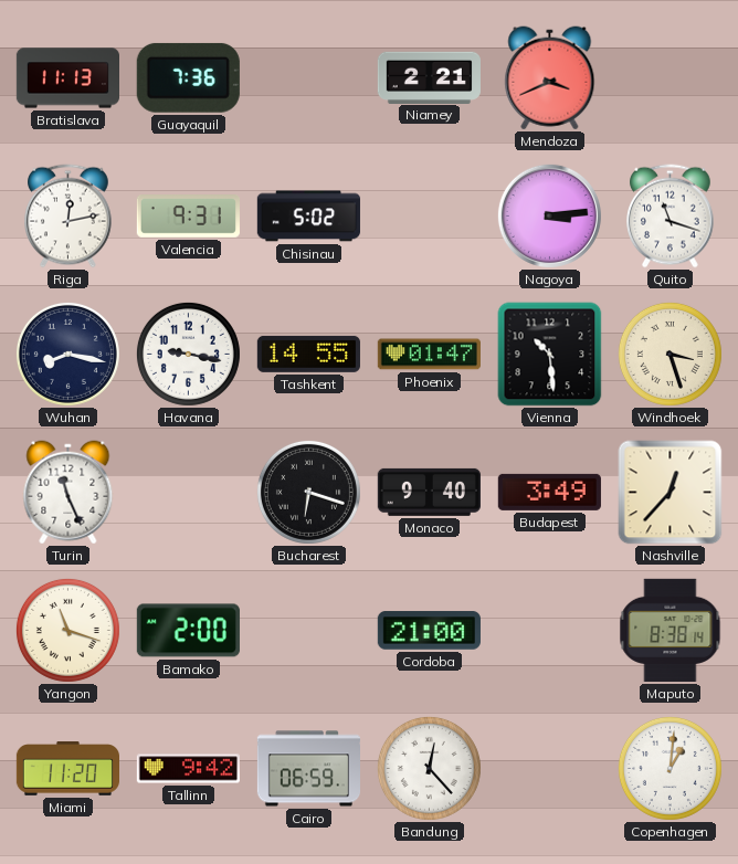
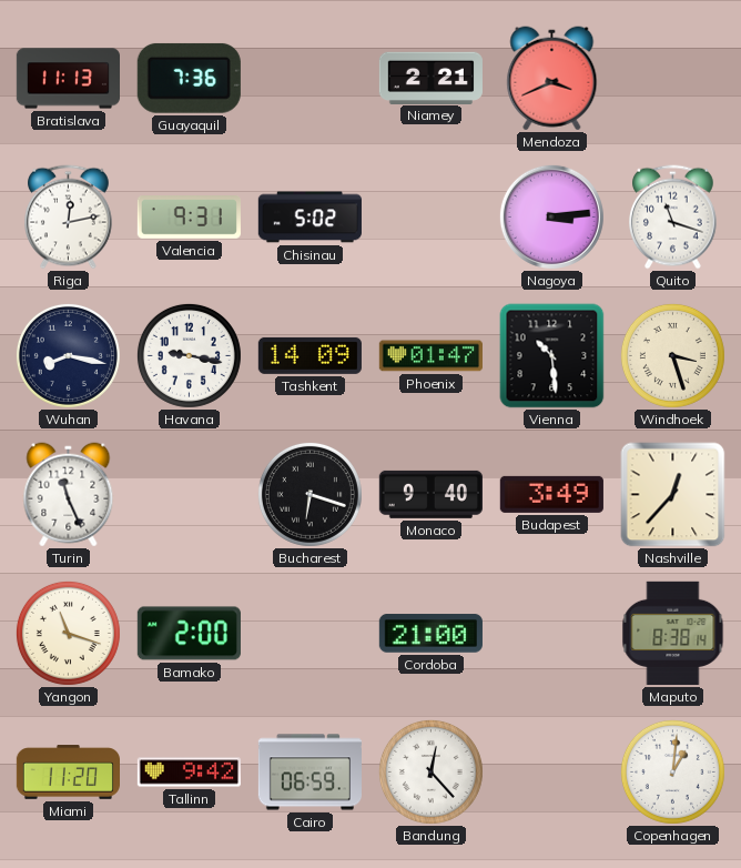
Tashkent: 14:55 -> 14:09 (309, 355)
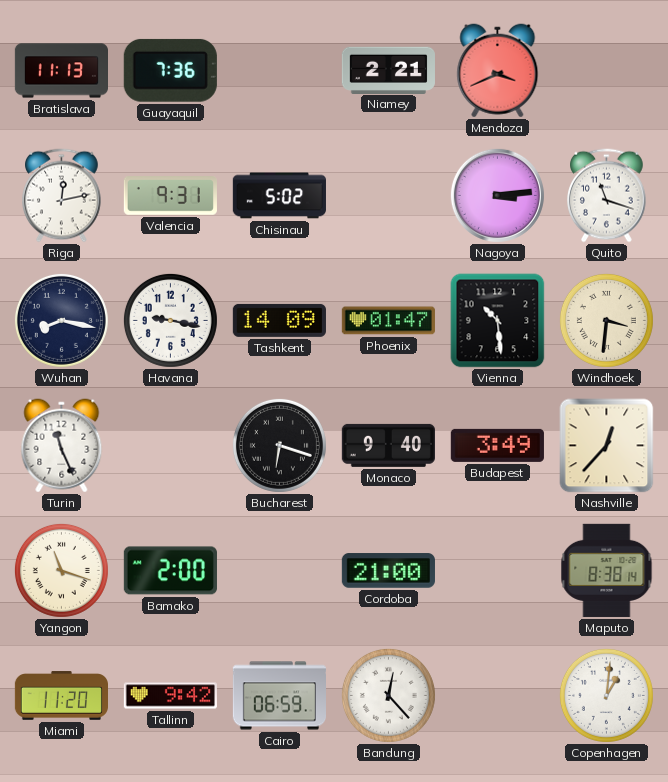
Windhoek: 3:27 -> 3:31 (606, 320)
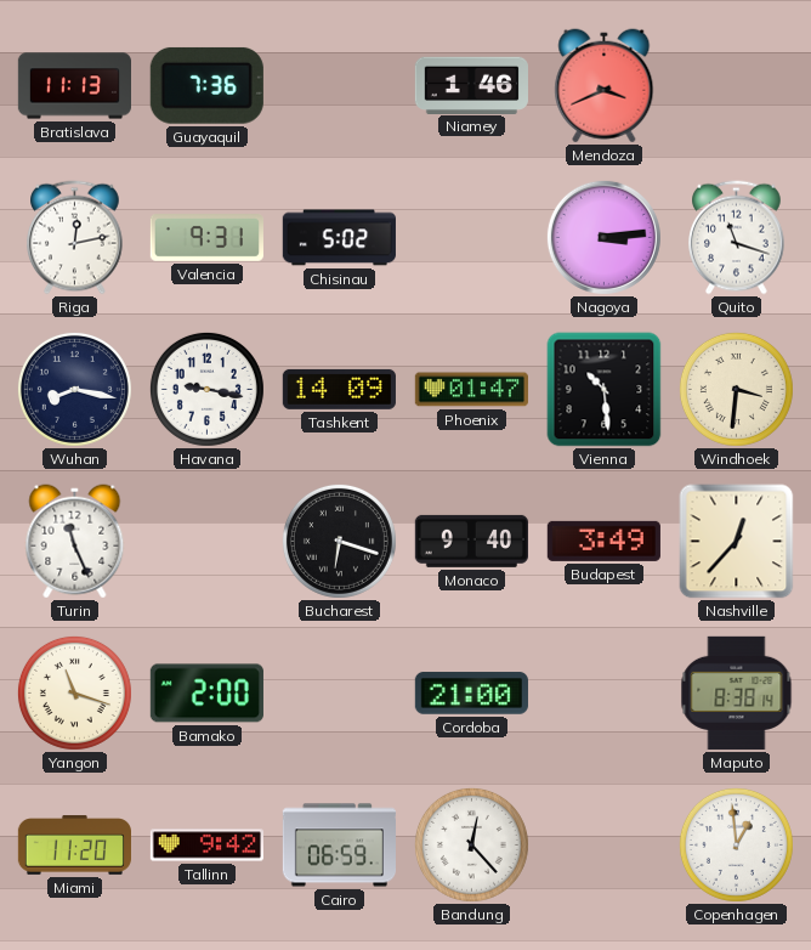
Niamey: 2:21 -> 1:46 (471, 85)
Copenhagen: 1:01 -> 12:59 (736, 844)
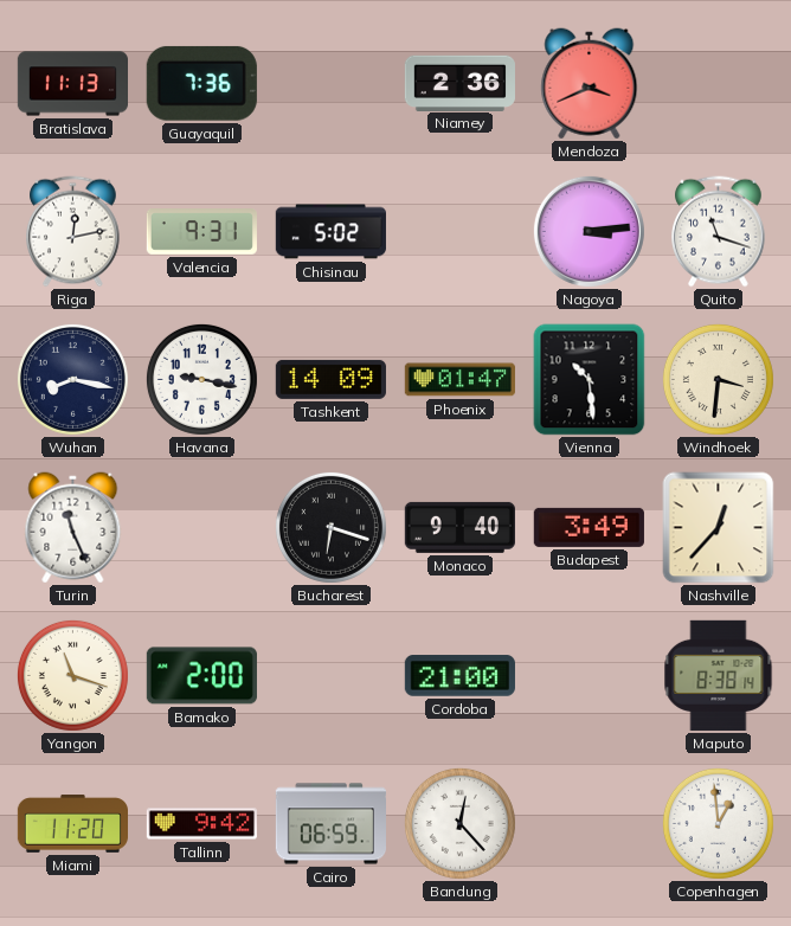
Niamey: 1:46 -> 2:36 (459, 83)
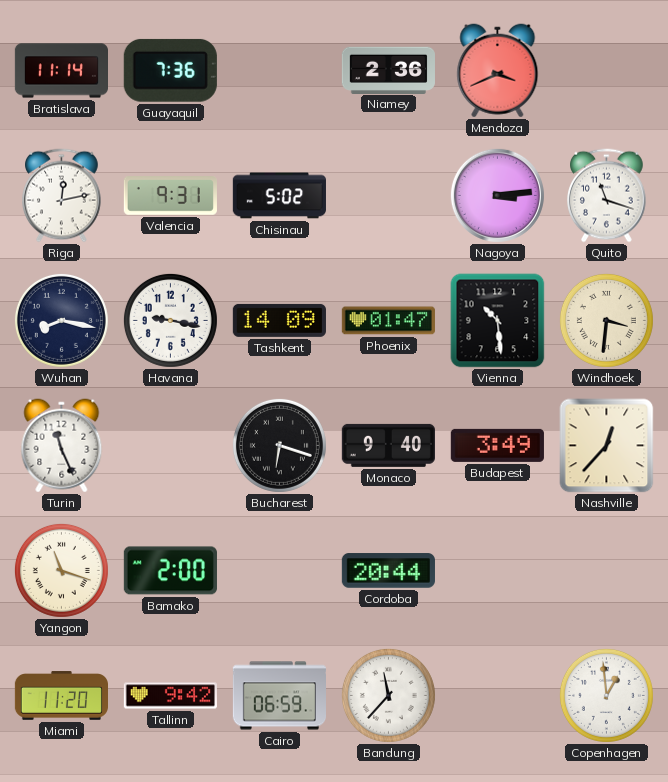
Bratislava: 11:13 -> 11:14 (61, 71)
Cordoba: 21:00 -> 20:44 (388, 571)
Maputo: 8:38 -> none (719, 675)
Bandung: 12:23 -> 11:37 (388, 695)
